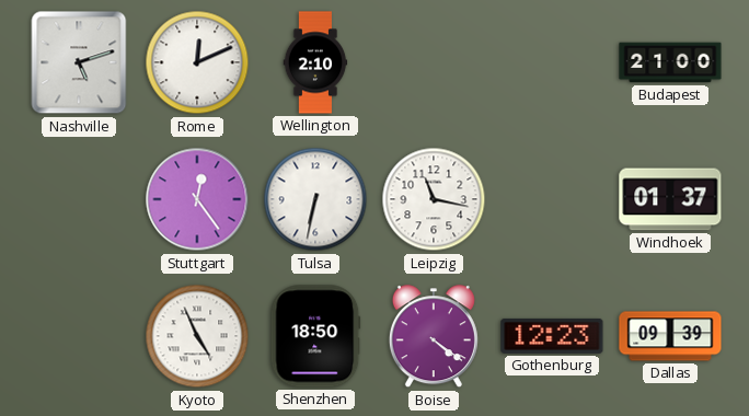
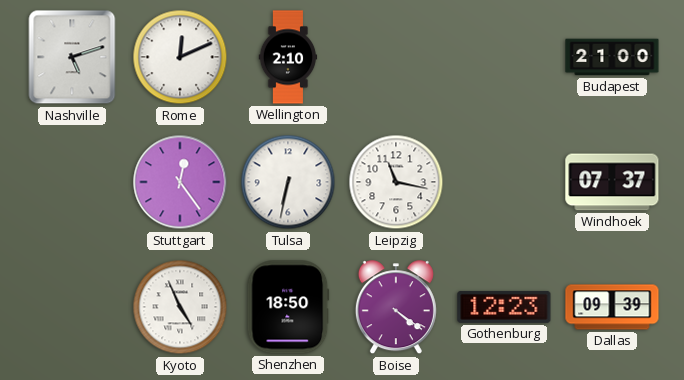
Windhoek: 01:37 -> 07:37 (612, 182)
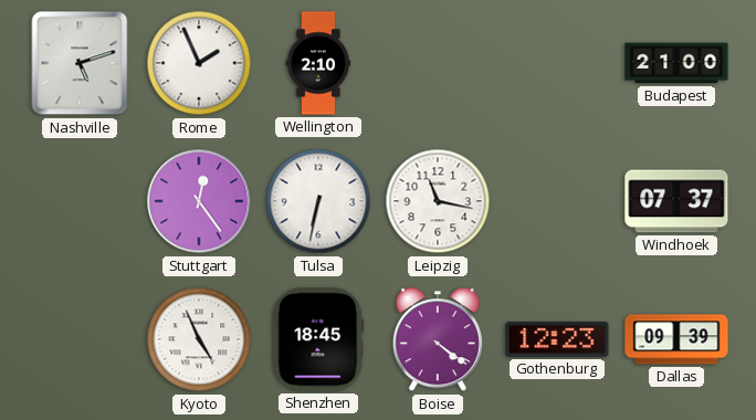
Rome: 12:11 -> 1:56 (199, 63)
Shenzhen: 18:50 -> 18:45 (318, 339)
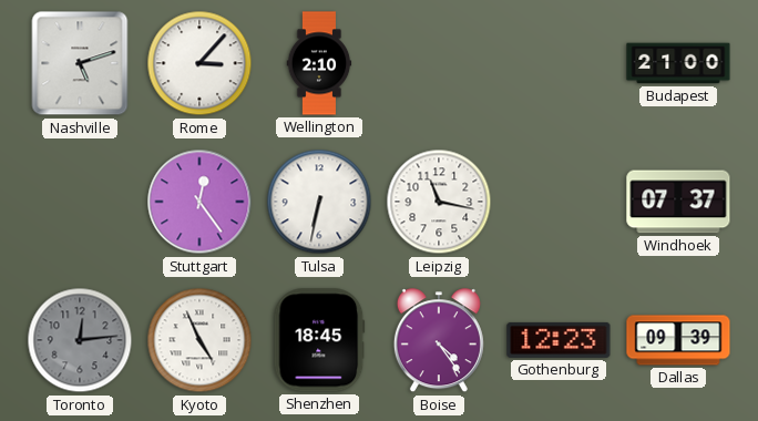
Rome: 1:56 -> 3:07 (199, 63)
Toronto: none -> 12:14 (80, 340)
Boise: 4:21 -> 4:24 (439, 341)
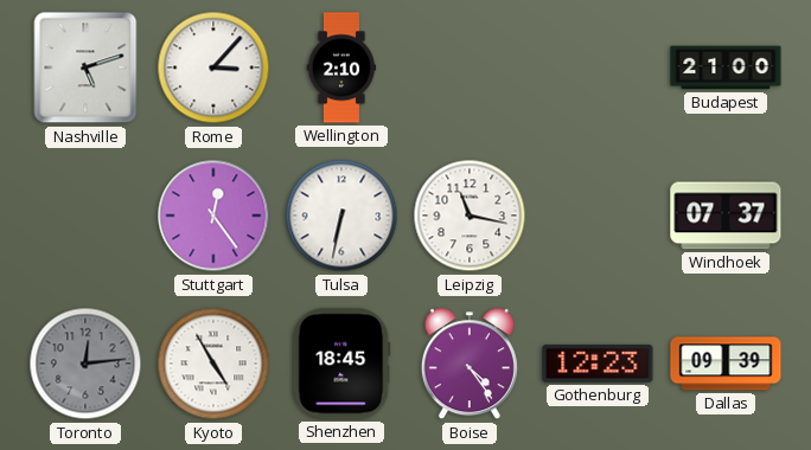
Kyoto: 4:56 -> 4:55 (213, 364)
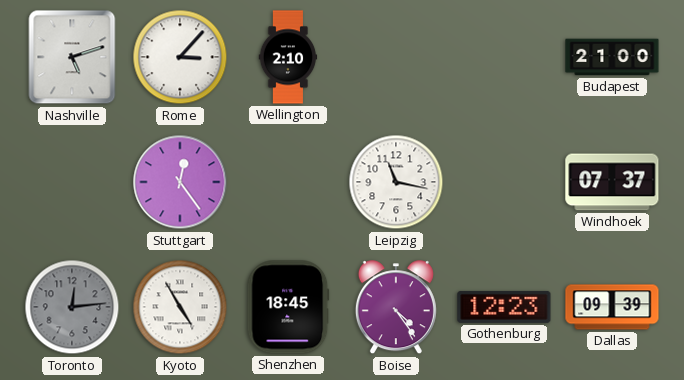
Tulsa: 6:32 -> none (341, 216)
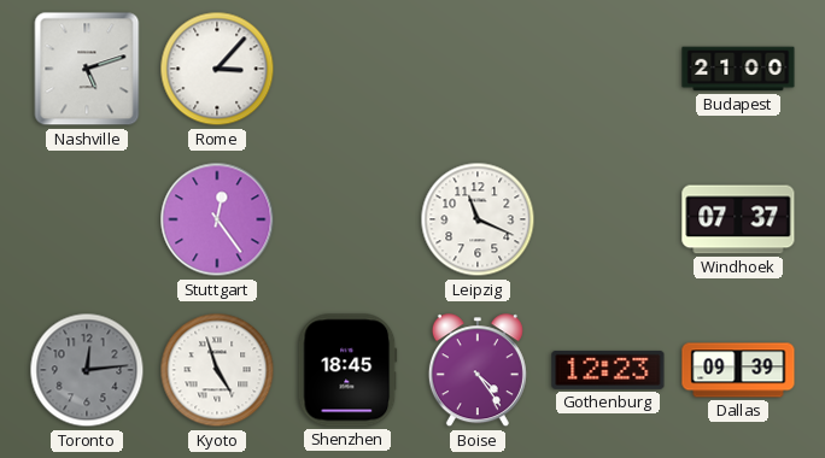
Wellington: 2:10 -> none (288, 57)
Leipzig: 11:17 -> 11:19 (478, 219)
Kyoto: 4:55 -> 4:57 (217, 370)
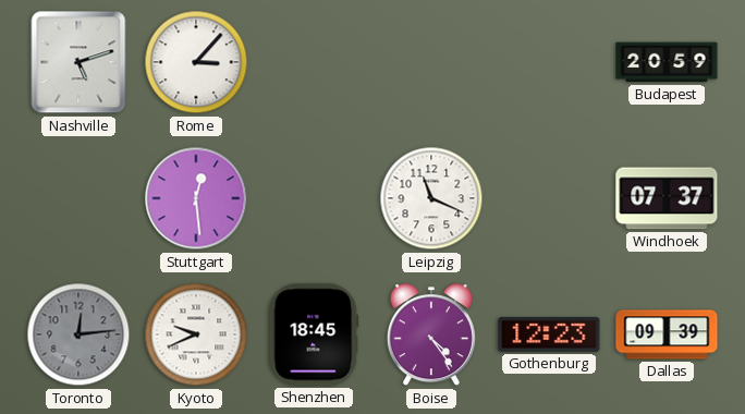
Budapest: 21:00 -> 20:59 (667, 62)
Stuttgart: 12:24 -> 12:29 (196, 198)
Kyoto: 4:57 -> 9:41 (196, 334)
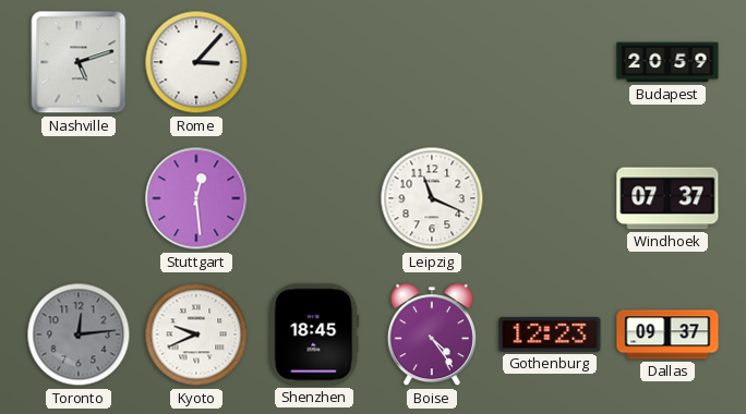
Dallas: 09:39 -> 09:37 (667, 334)
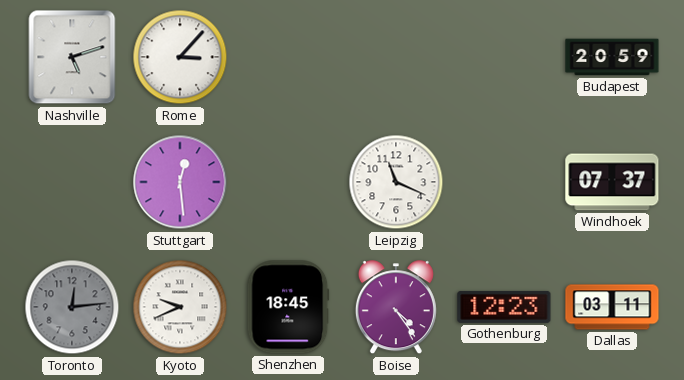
Dallas: 09:37 -> 03:11 (612, 307)
